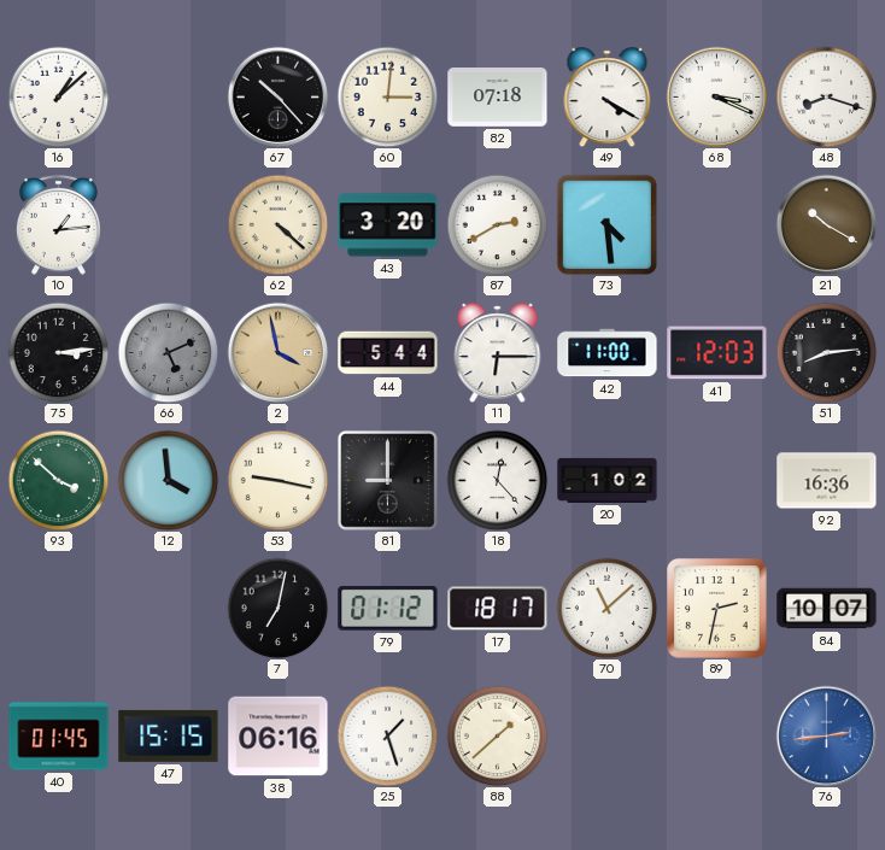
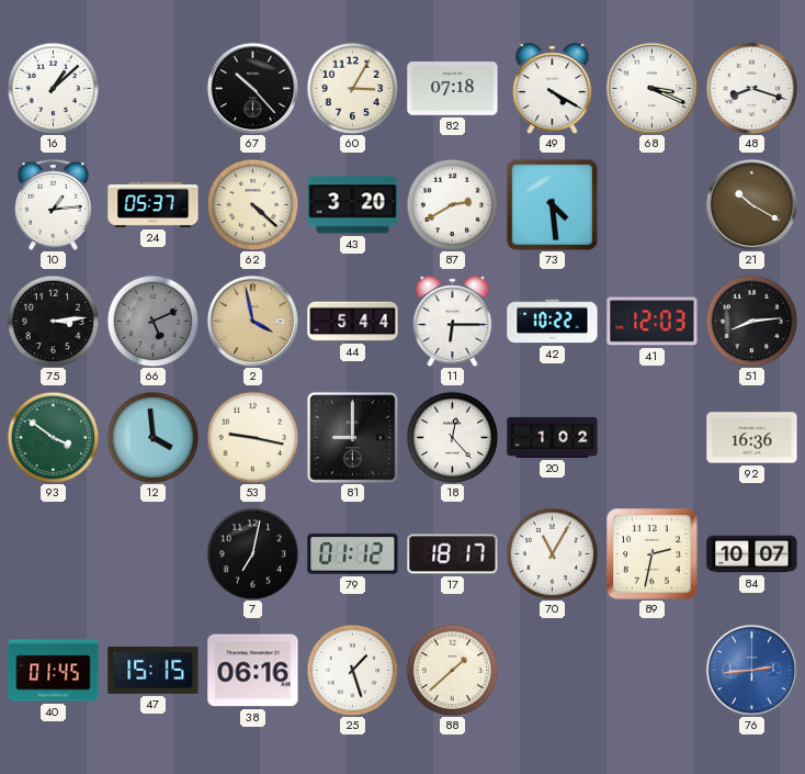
60: 3:01 -> 3:05 (352, 88)
24: none -> 05:37 (154, 204)
42: 11:00 -> 10:22 (553, 322)
93: 3:52 -> 3:51 (53, 437)
70: 11:08 -> 11:05 (552, 553)
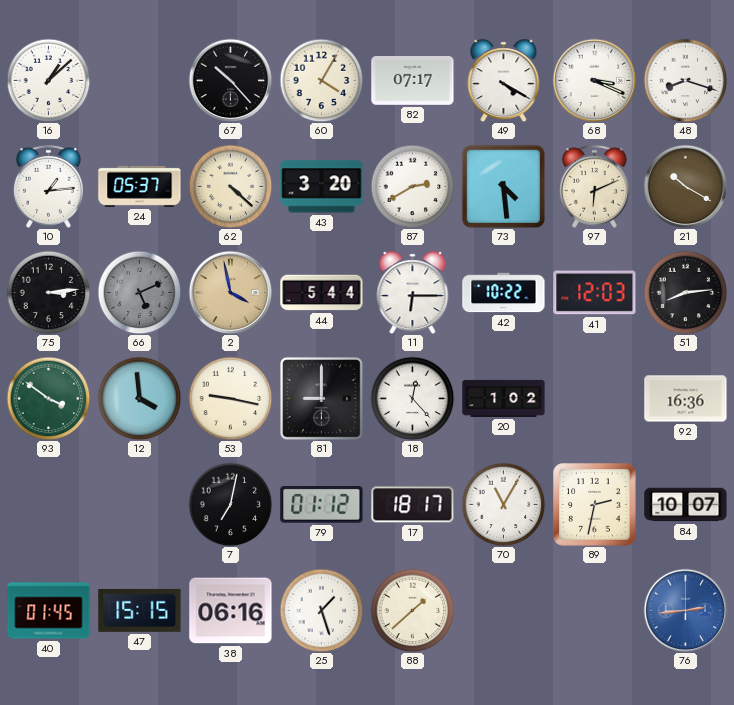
60: 3:05 -> 4:05 (321, 80)
82: 07:18 -> 07:17 (413, 81)
97: none -> 6:11 (594, 186)
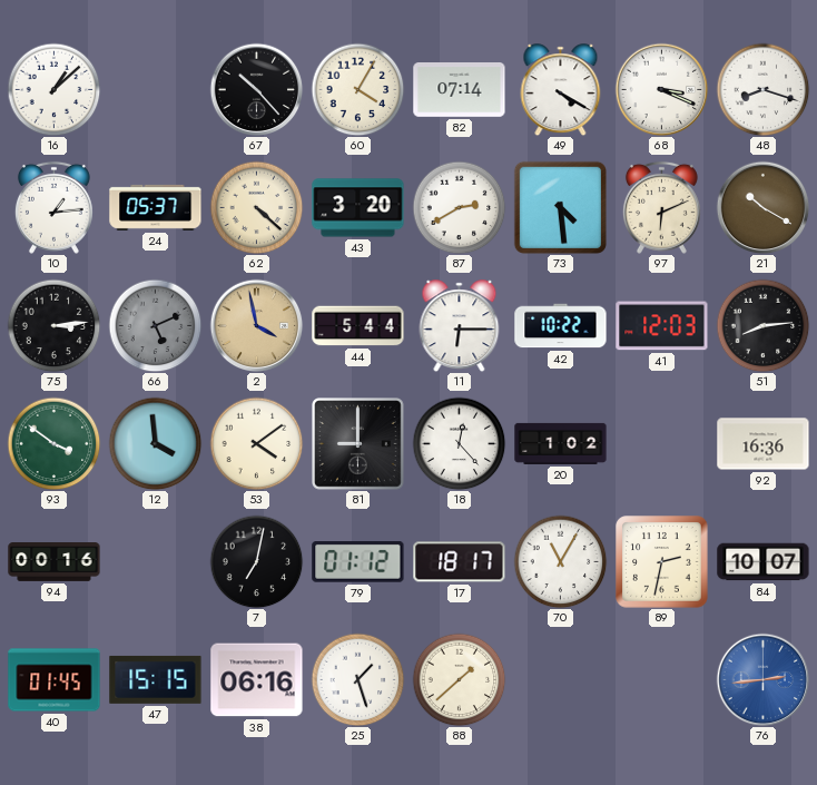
82: 07:17 -> 07:14 (460, 90)
53: 9:17 -> 4:09 (256, 443)
94: none -> 00:16 (55, 562)
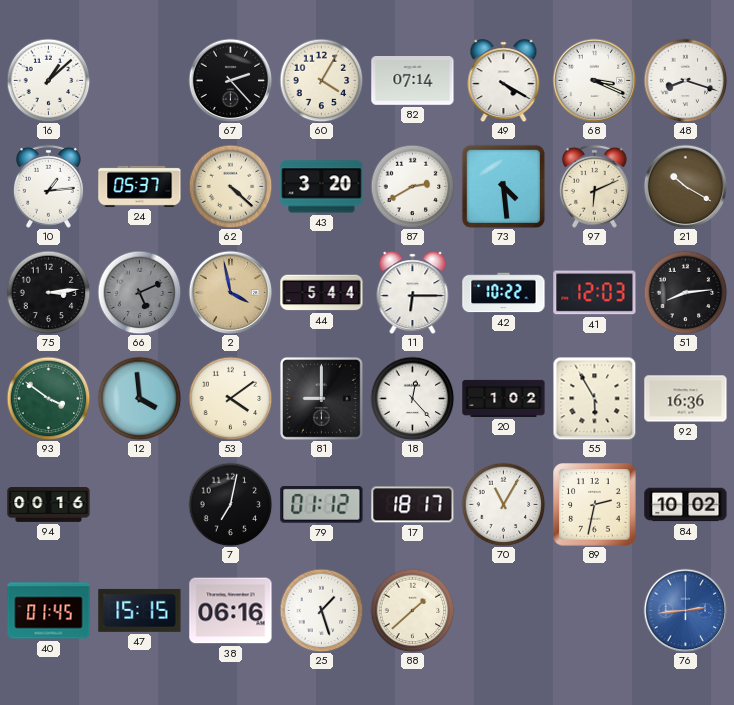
67: 10:23 -> 2:23 (230, 80)
55: none -> 5:55 (594, 398)
84: 10:07 -> 10:02 (686, 505)
